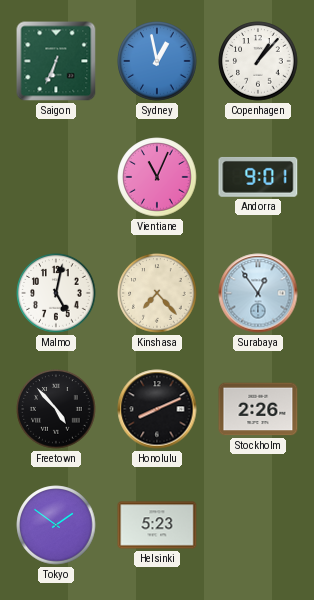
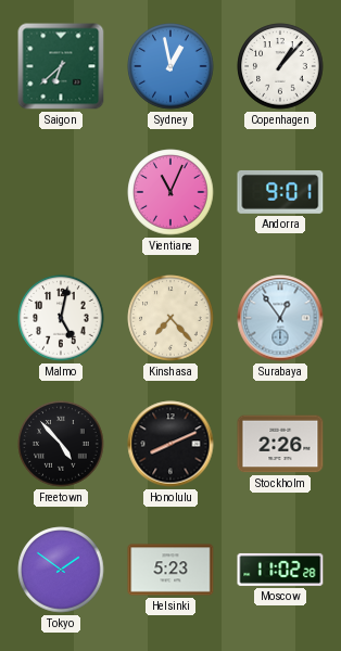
Saigon: 6:34 -> 6:38 (61, 66)
Moscow: none -> 11:02 (280, 570)
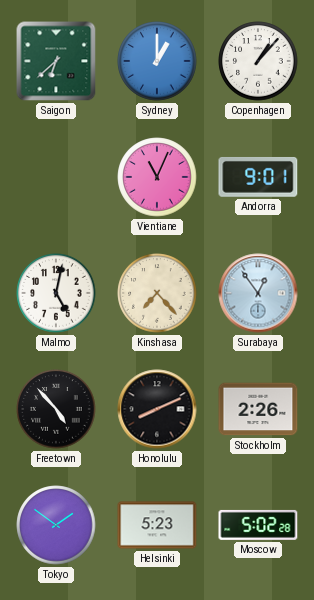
Sydney: 12:58 -> 1:00 (157, 61)
Moscow: 11:02 -> 5:02 (258, 525)
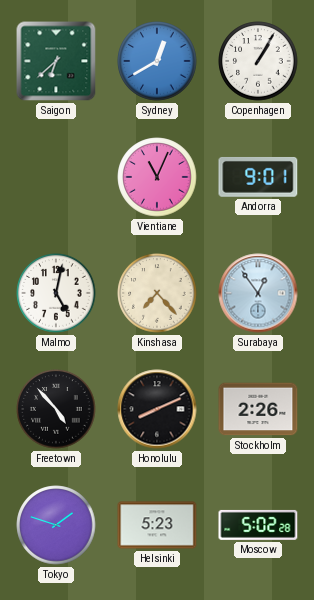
Sydney: 1:00 -> 12:40 (157, 61)
Copenhagen: 1:07 -> 1:05 (258, 61)
Tokyo: 1:51 -> 1:48 (56, 525)
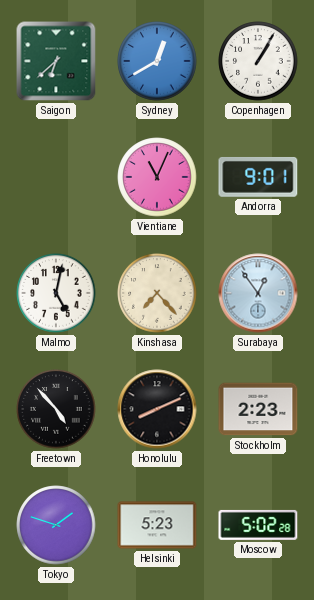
Stockholm: 2:26 -> 2:23 (258, 409)
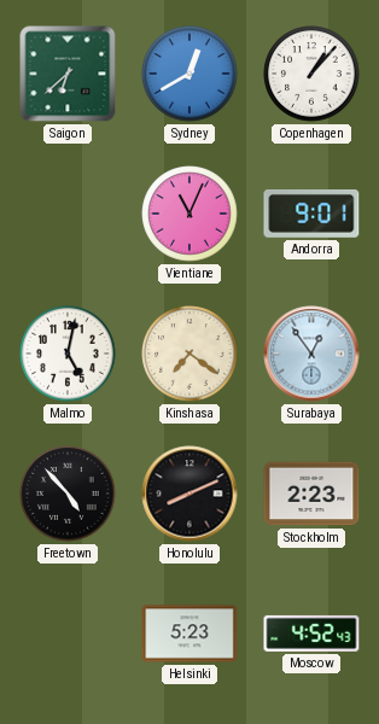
Copenhagen: 1:05 -> 1:07 (311, 74)
Kinshasa: 7:23 -> 7:21 (189, 354)
Tokyo: 1:48 -> none (56, 525)
Moscow: 5:02 -> 4:52 (311, 634)
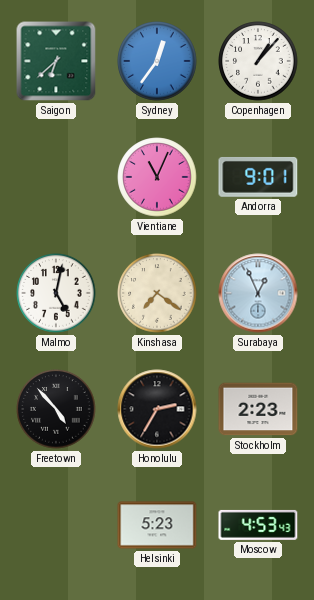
Sydney: 12:40 -> 12:36 (157, 61)
Surabaya: 12:54 -> 12:56 (258, 293)
Honolulu: 8:11 -> 2:35 (157, 409)
Moscow: 4:52 -> 4:53 (258, 525)
